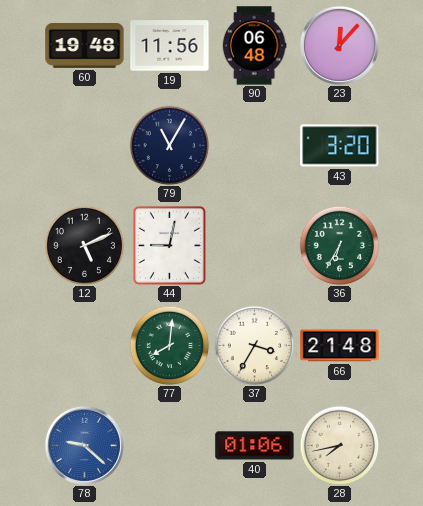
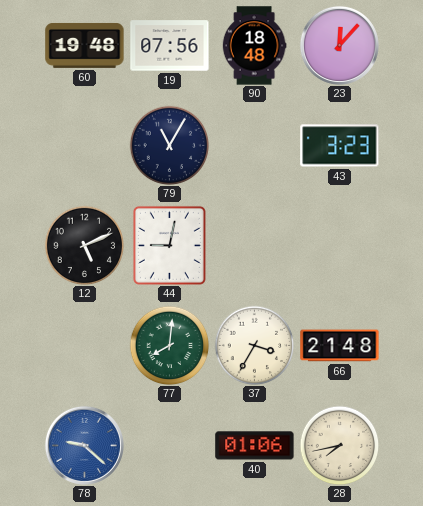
19: 11:56 -> 07:56 (170, 46)
90: 06:48 -> 18:48 (254, 46)
43: 3:20 -> 3:23 (340, 146)
36: 6:35 -> none (339, 245)
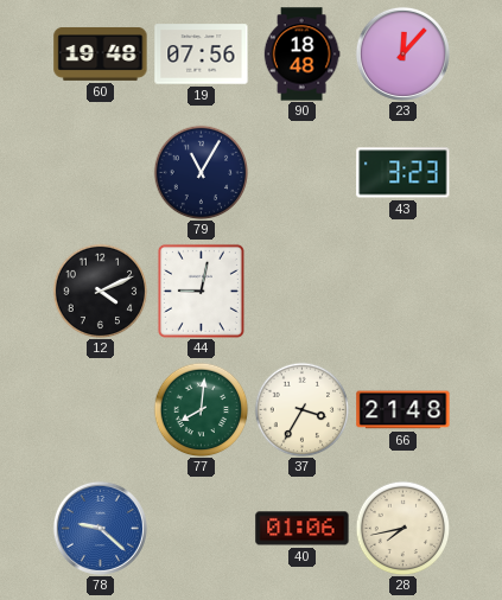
12: 5:11 -> 4:11 (100, 291)
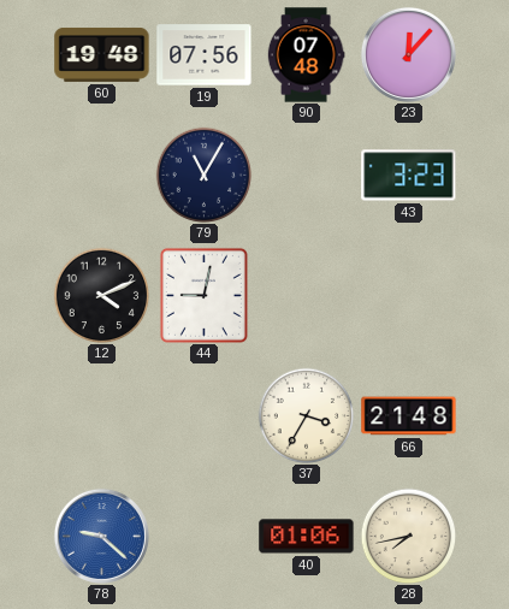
90: 18:48 -> 07:48 (306, 55)
77: 8:01 -> none (201, 409)
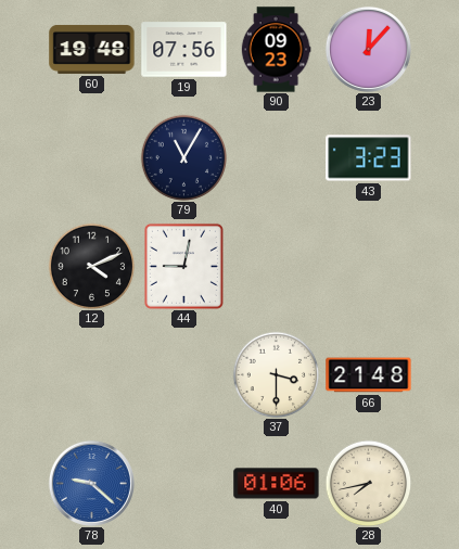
90: 07:48 -> 09:23 (276, 50)
37: 3:35 -> 3:30 (276, 374)
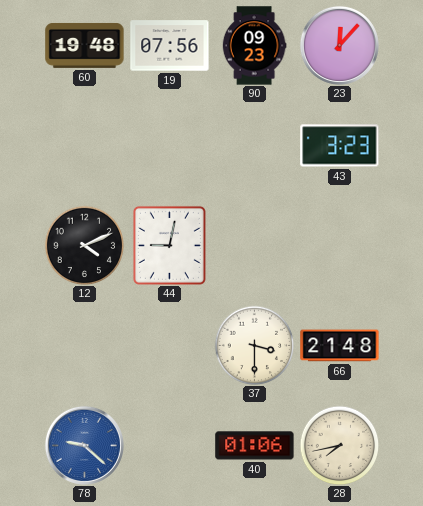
79: 11:05 -> none (183, 157)
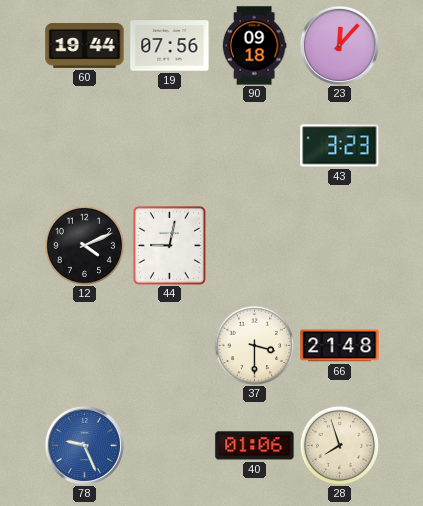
60: 19:48 -> 19:44 (85, 45)
90: 09:23 -> 09:18 (254, 46)
78: 9:22 -> 9:26 (84, 445)
28: 7:43 -> 7:57 (339, 445)
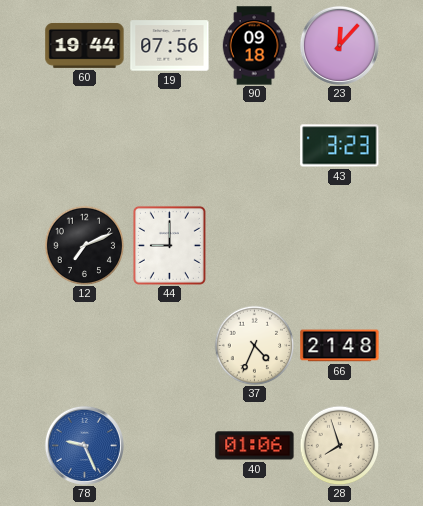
12: 4:11 -> 7:11 (84, 245)
44: 9:02 -> 9:00 (169, 245)
37: 3:30 -> 4:34 (254, 345)
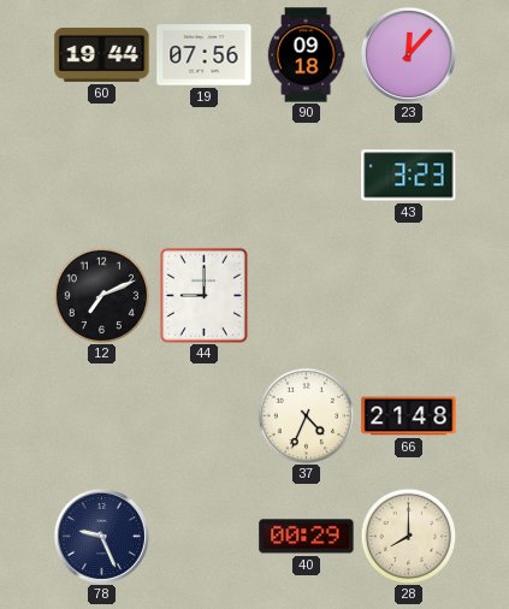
78 dial: blue -> navy (101, 536)
40: 01:06 -> 00:29 (307, 537)
28: 7:57 -> 8:00 (408, 536)
